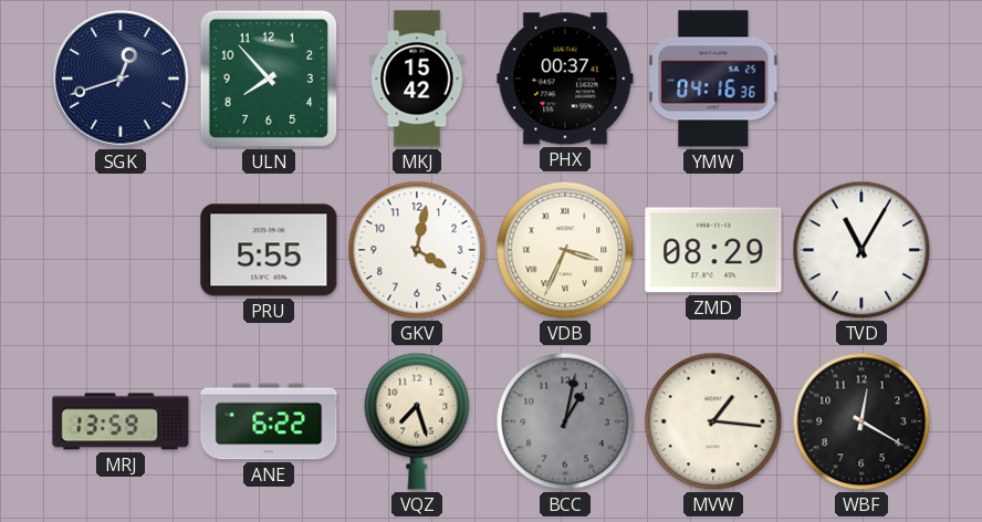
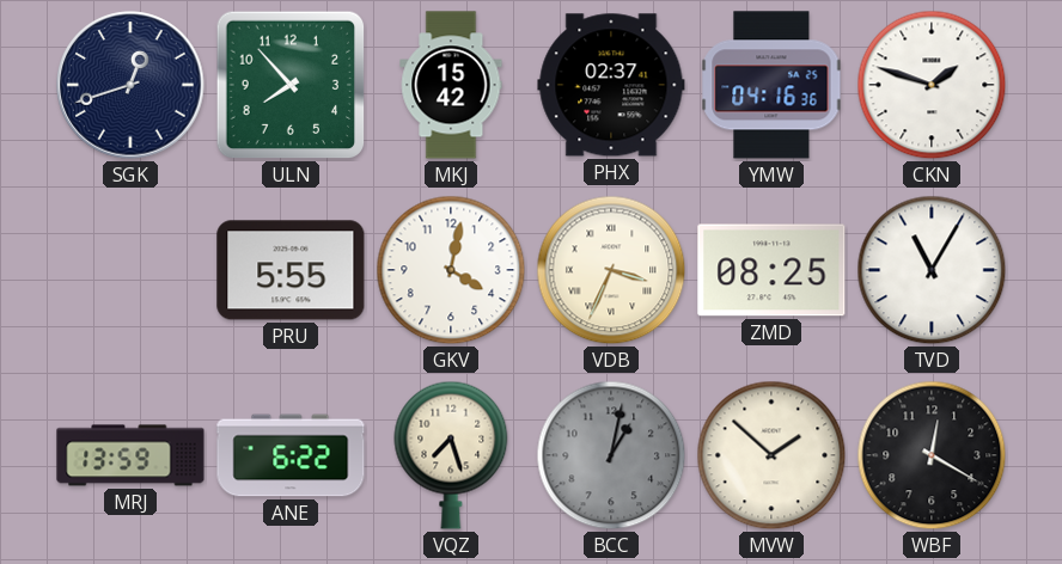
PHX: 00:37 -> 02:37 (611, 85)
CKN: none -> 1:48 (932, 85)
ZMD: 08:29 -> 08:25 (771, 270)
MVW: 1:16 -> 1:52 (771, 455)
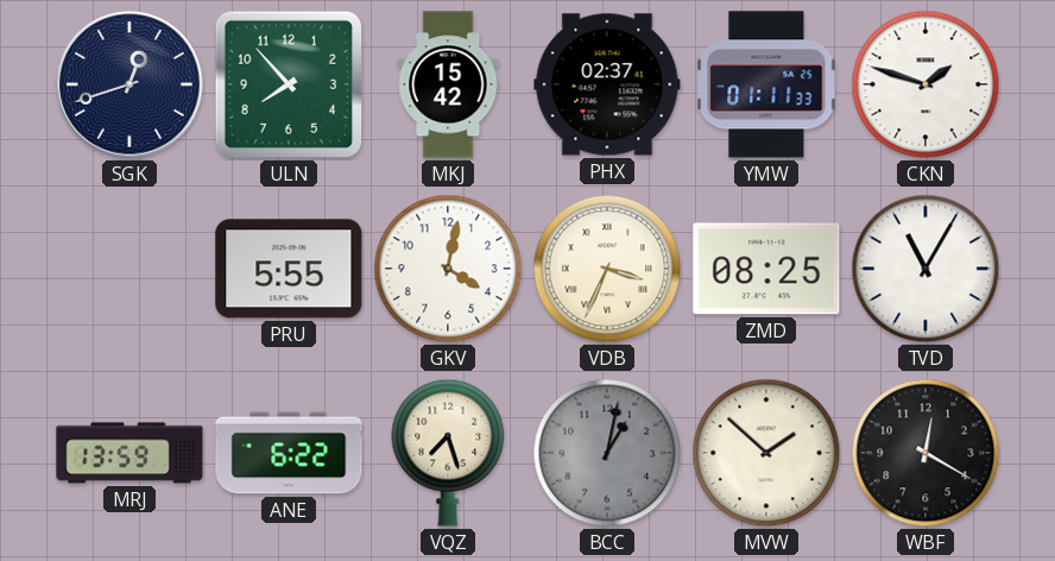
YMW: 04:16 -> 01:11 (766, 84)
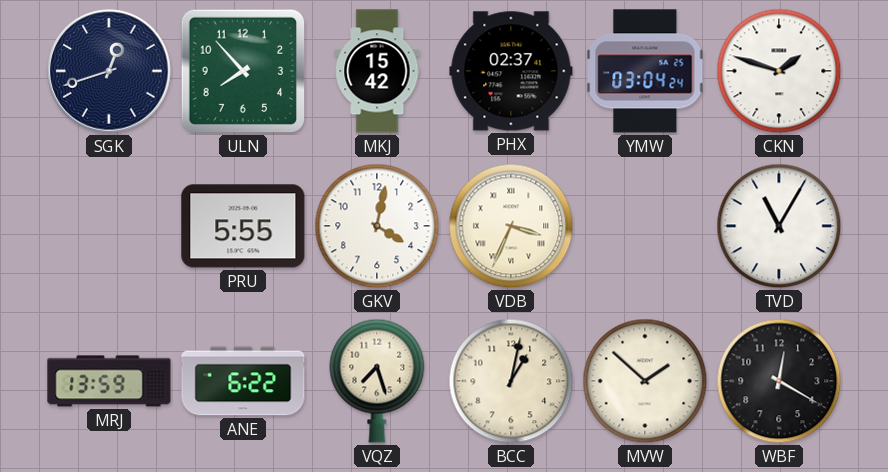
YMW: 01:11 -> 03:04 (645, 71)
ZMD: 08:25 -> none (766, 269)
BCC dial: grey -> cream (511, 381)
